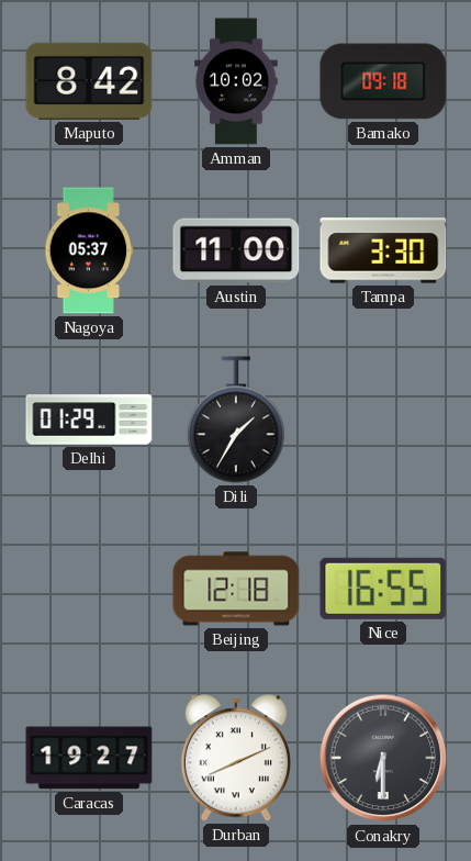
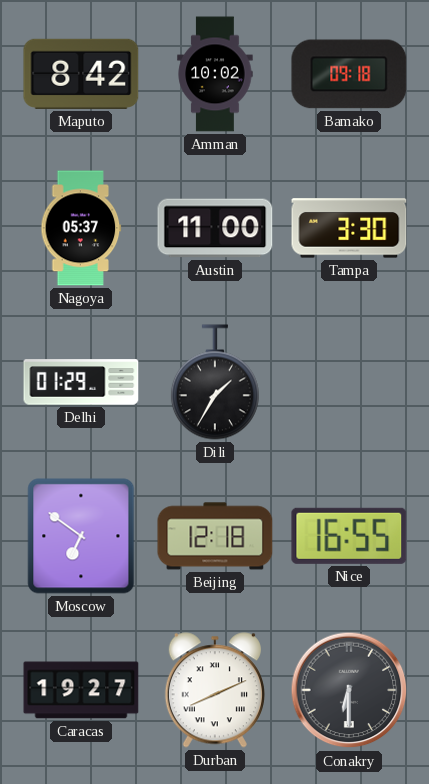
Moscow: none -> 6:51 (81, 536)
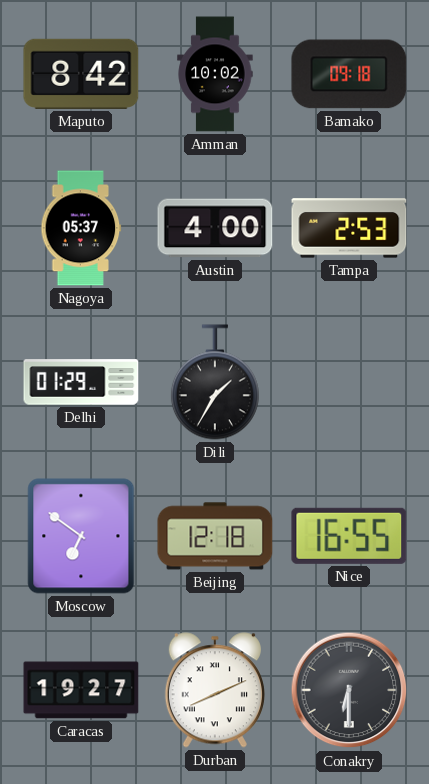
Austin: 11:00 -> 4:00 (215, 228)
Tampa: 3:30 -> 2:53 (349, 228)
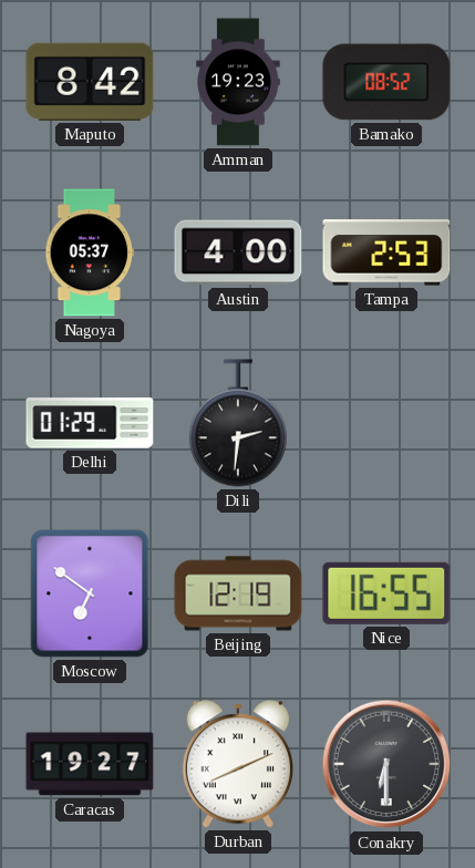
Amman: 10:02 -> 19:23 (238, 82)
Bamako: 09:18 -> 08:52 (386, 82)
Dili: 1:35 -> 2:31 (238, 423)
Beijing: 12:18 -> 12:19 (238, 593)
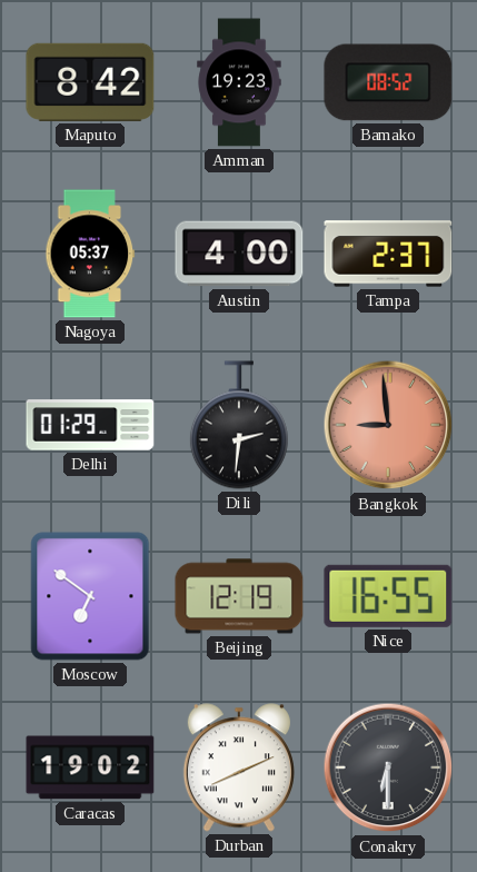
Tampa: 2:53 -> 2:37 (388, 254)
Bangkok: none -> 8:59 (388, 425)
Caracas: 19:27 -> 19:02 (90, 767)
